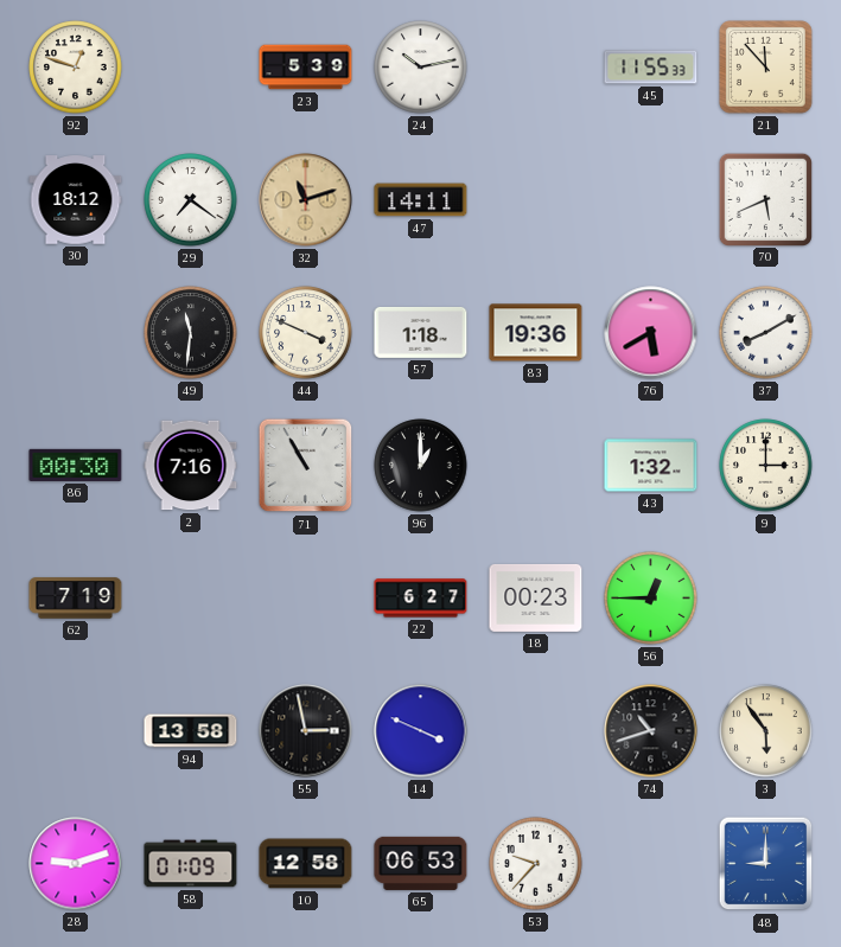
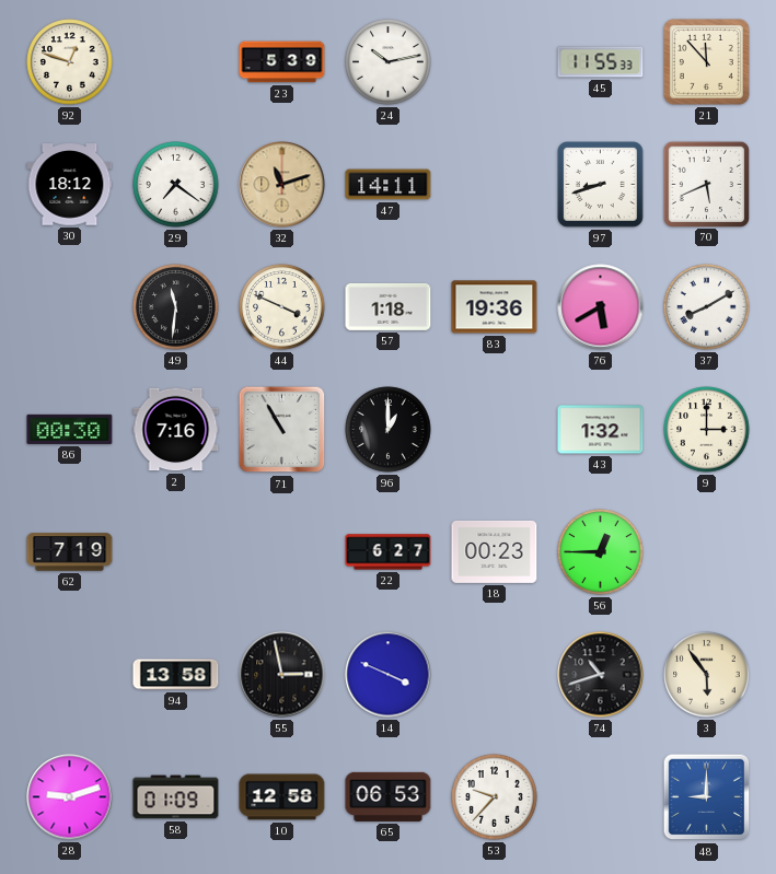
97: none -> 8:42 (601, 185)
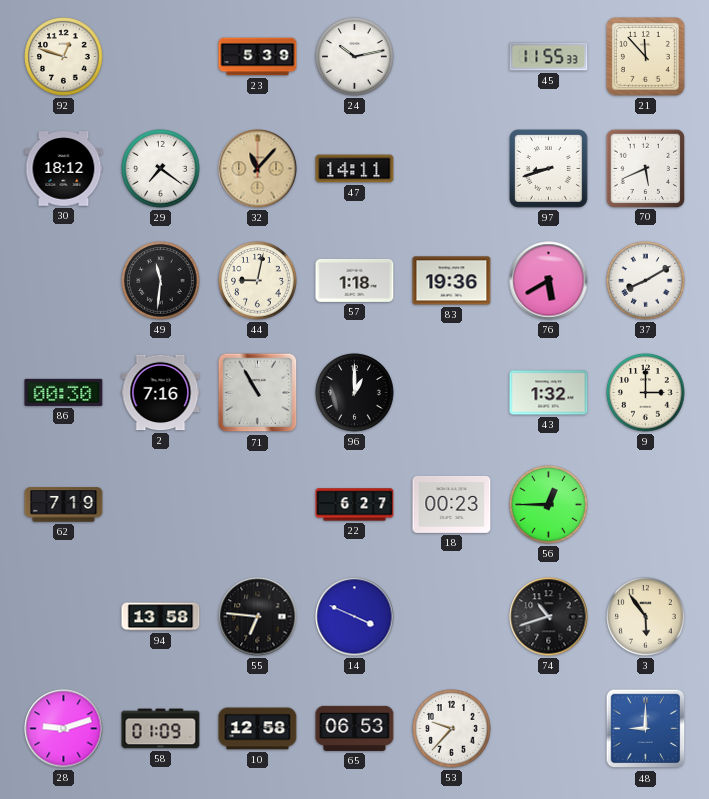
32: 11:12 -> 11:07 (258, 169)
44: 3:49 -> 9:02 (258, 281)
55: 2:58 -> 6:46 (258, 617)
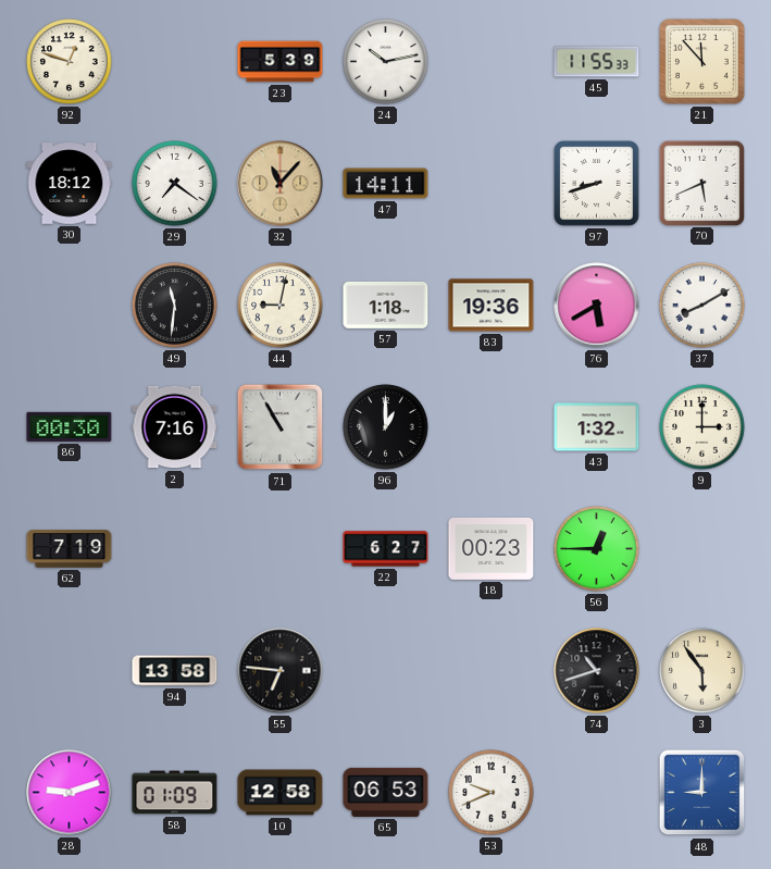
14: 3:49 -> none (355, 617)
53: 9:37 -> 9:41 (492, 793)
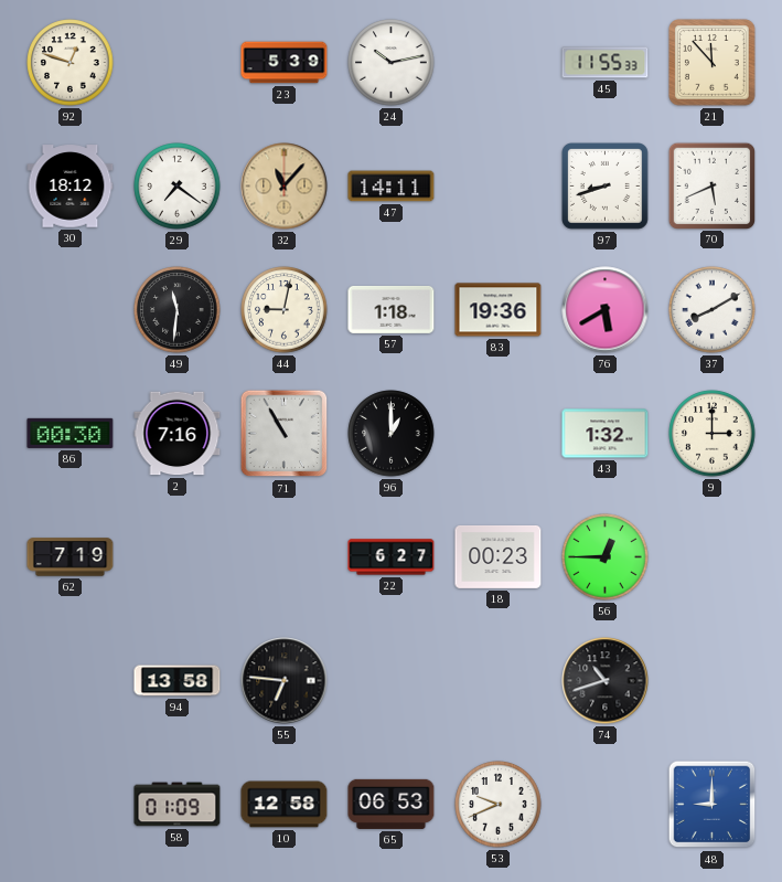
3: 5:54 -> none (702, 671)
28: 9:12 -> none (70, 793)
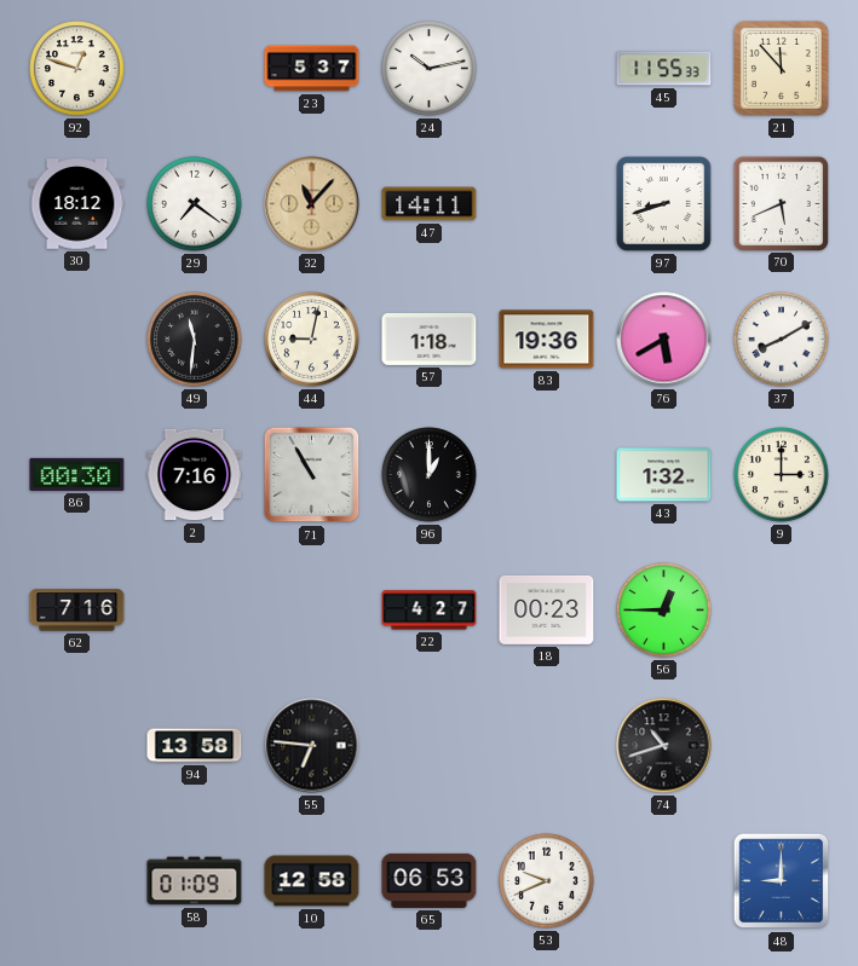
23: 5:39 -> 5:37 (312, 69)
62: 7:19 -> 7:16 (77, 611)
22: 6:27 -> 4:27 (430, 611)
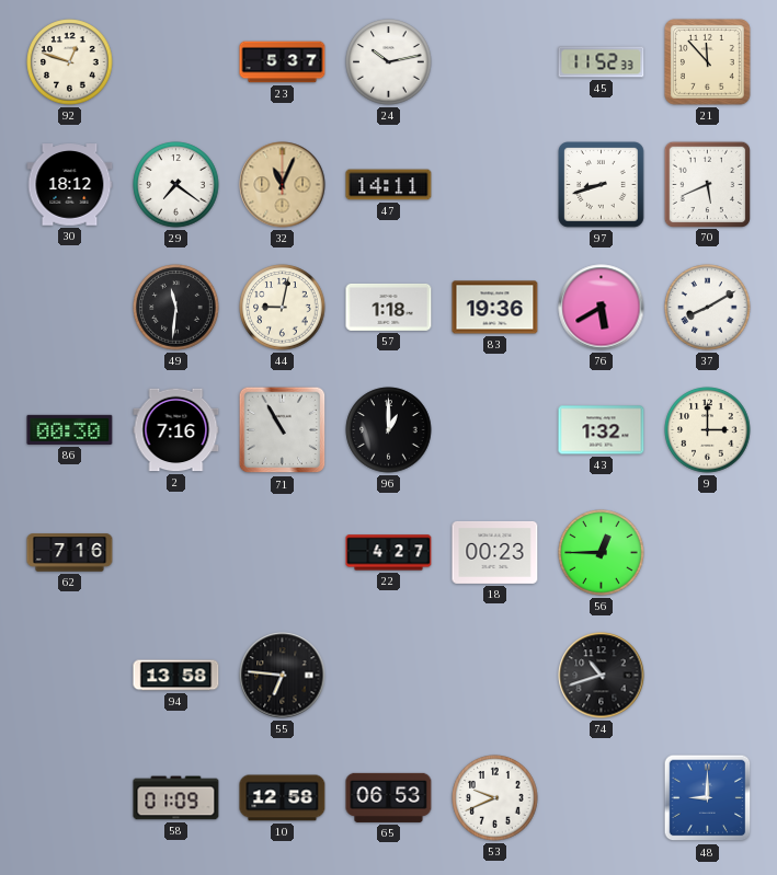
45: 11:55 -> 11:52 (602, 62)
32: 11:07 -> 11:04 (283, 185)
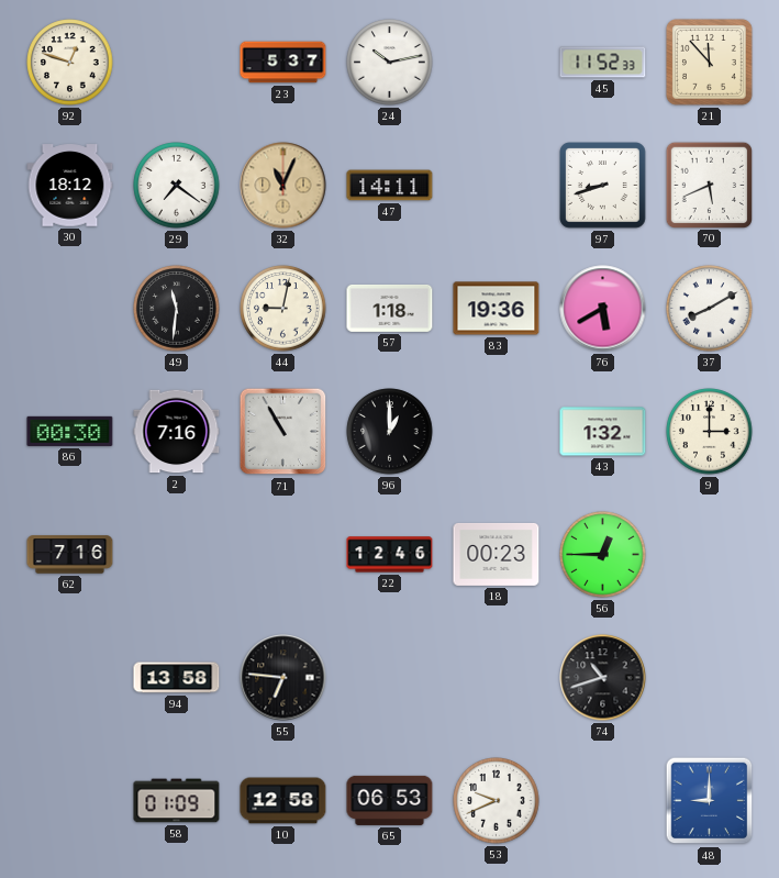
22: 4:27 -> 12:46 (390, 555)
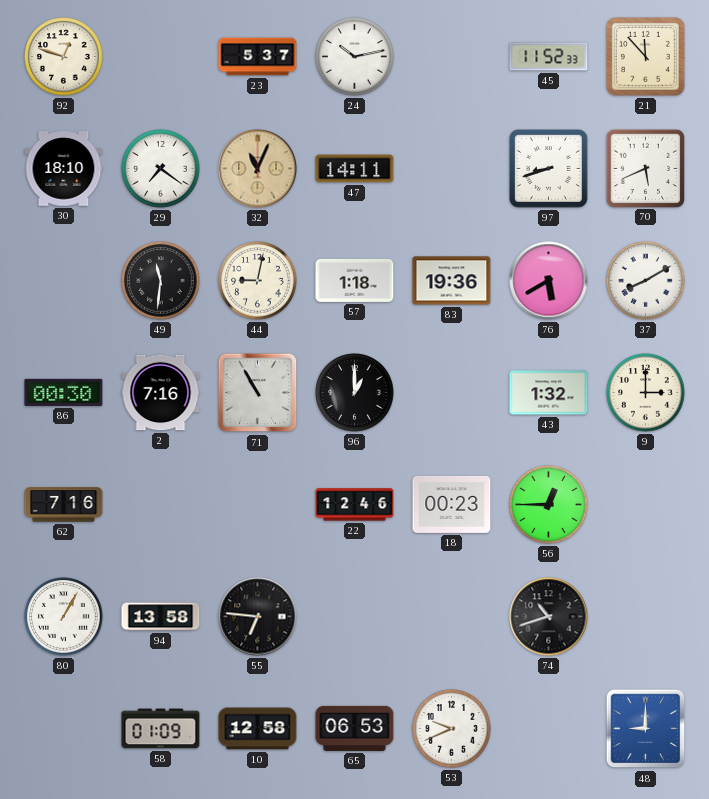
30: 18:12 -> 18:10 (64, 169)
80: none -> 1:05 (64, 617)
